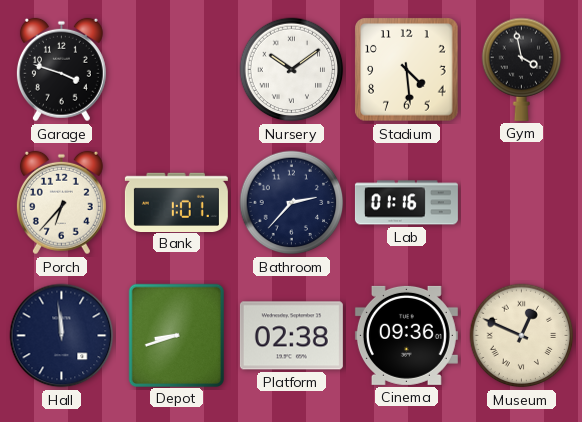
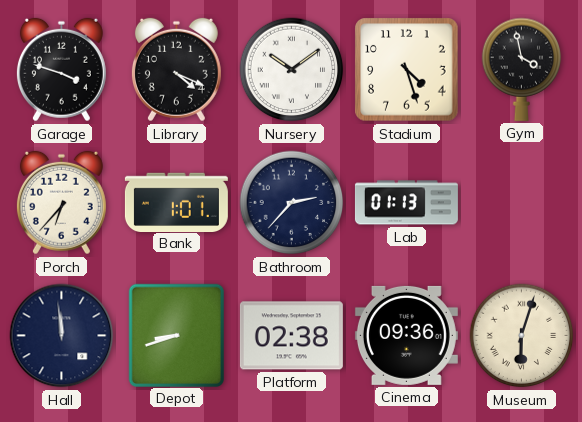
Library: none -> 4:19 (176, 70)
Stadium: 4:29 -> 4:27 (407, 70)
Lab: 01:16 -> 01:13 (406, 203)
Museum: 12:49 -> 6:03 (522, 336)
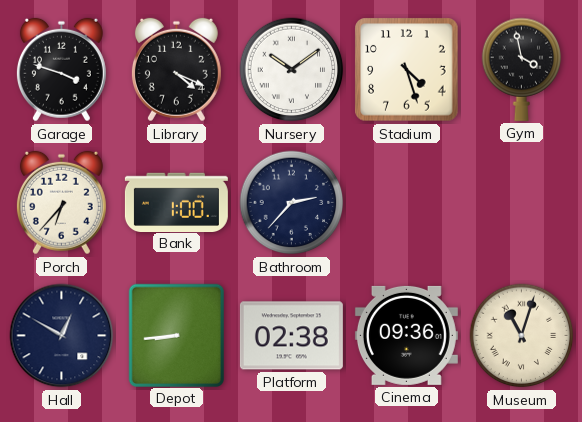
Bank: 1:01 -> 1:00 (176, 202)
Lab: 01:13 -> none (406, 203)
Hall: 11:59 -> 12:50 (62, 336)
Depot: 8:42 -> 8:44 (176, 335)
Museum: 6:03 -> 11:03 (522, 336)
